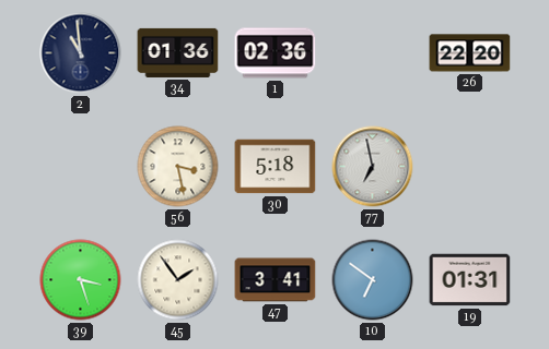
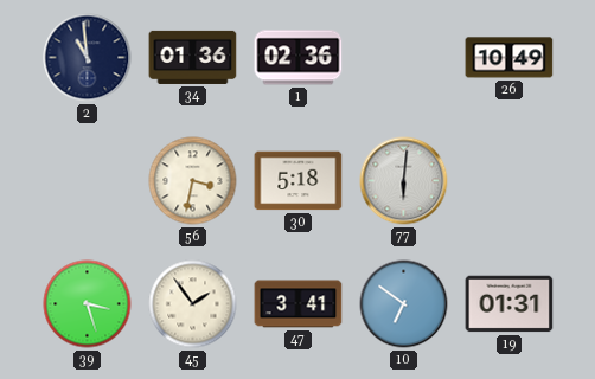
26: 22:20 -> 10:49 (510, 58)
56: 3:28 -> 3:32 (193, 181)
77: 6:58 -> 6:01 (404, 181)
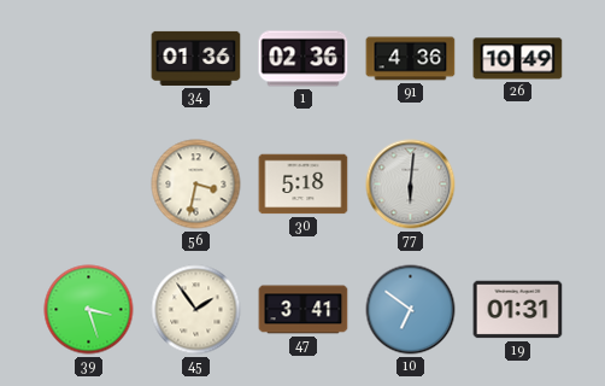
2: 10:59 -> none (88, 58)
91: none -> 4:36 (411, 59)
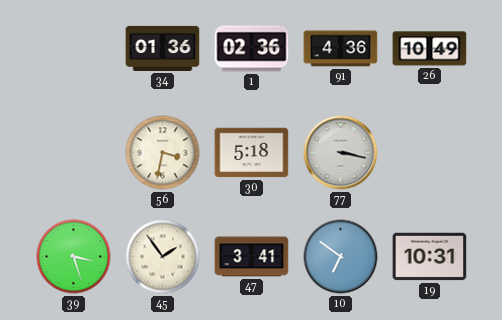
77: 6:01 -> 3:17 (341, 153)
19: 01:31 -> 10:31 (430, 257)
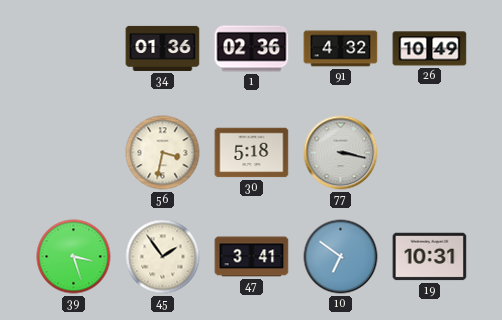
91: 4:36 -> 4:32 (341, 49)
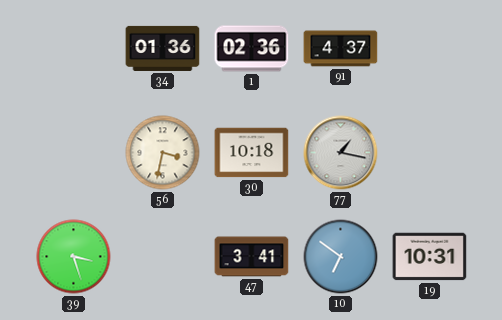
91: 4:32 -> 4:37 (341, 49)
26: 10:49 -> none (430, 49)
30: 5:18 -> 10:18 (252, 153)
77: 3:17 -> 1:17 (341, 153)
45: 1:54 -> none (163, 257)
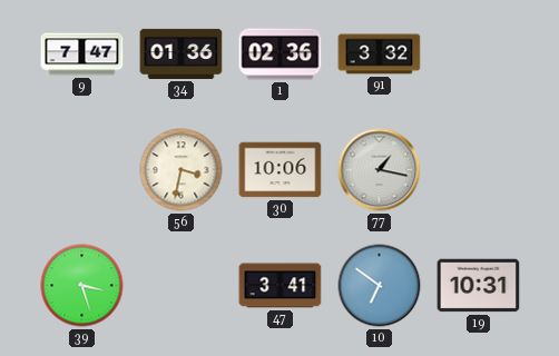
9: none -> 7:47 (82, 55)
91: 4:37 -> 3:32 (380, 55)
30: 10:18 -> 10:06 (281, 170)
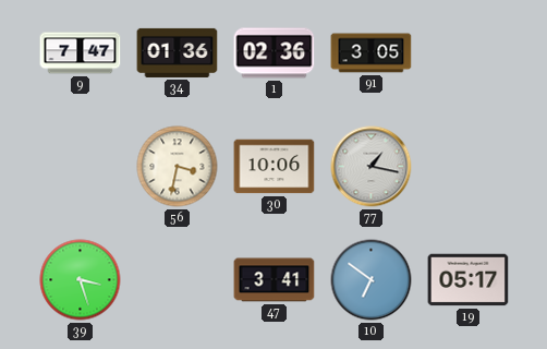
91: 3:32 -> 3:05 (372, 53)
19: 10:31 -> 05:17 (469, 280)
